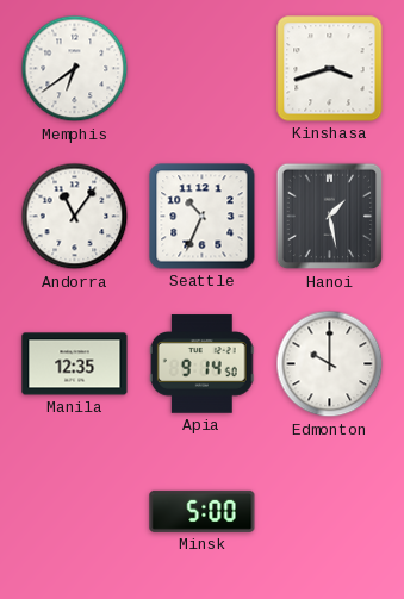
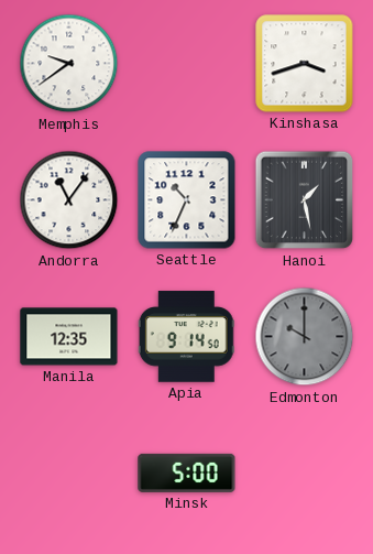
Memphis: 6:39 -> 9:39 (69, 64)
Edmonton dial: white -> grey (305, 337)
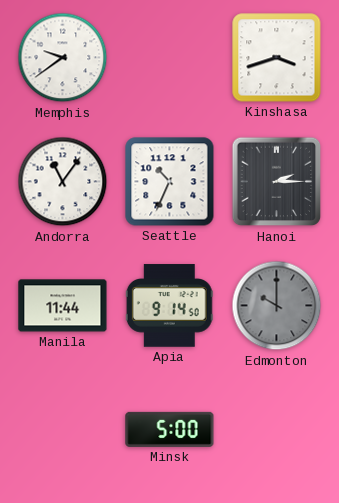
Hanoi: 1:28 -> 2:15 (277, 182)
Manila: 12:35 -> 11:44 (63, 306)
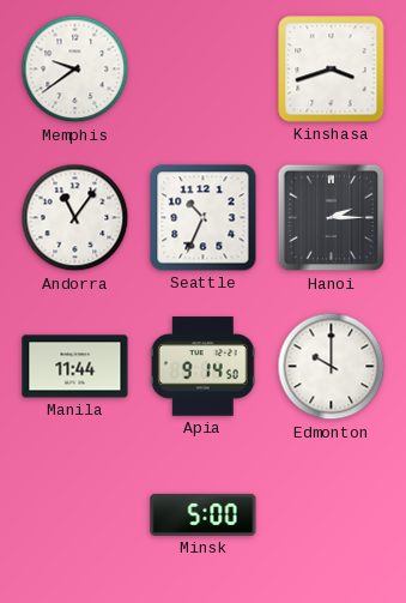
Edmonton dial: grey -> white (332, 367)
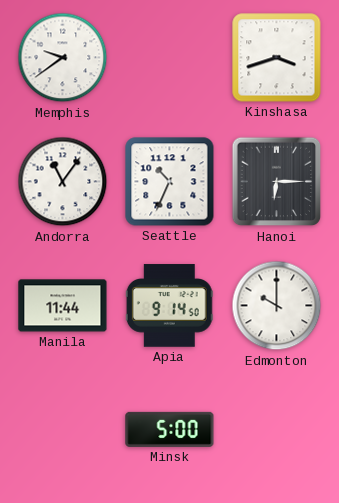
Hanoi: 2:15 -> 6:15 (277, 182)
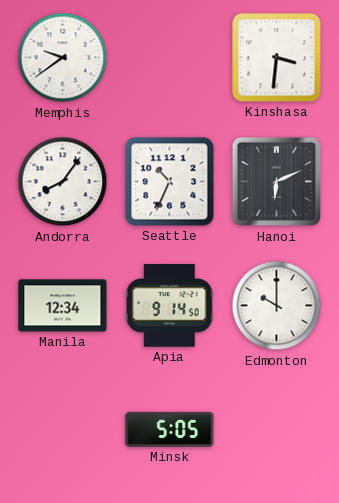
Kinshasa: 3:42 -> 3:31 (277, 58)
Andorra: 11:06 -> 8:06 (63, 182)
Hanoi: 6:15 -> 6:11 (277, 182)
Manila: 11:44 -> 12:34 (63, 306)
Minsk: 5:00 -> 5:05 (170, 429)
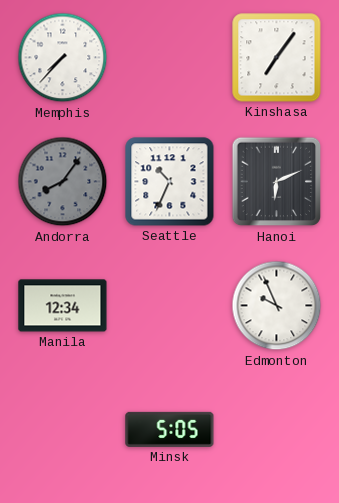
Memphis: 9:39 -> 7:37 (63, 58)
Kinshasa: 3:31 -> 7:06 (277, 58)
Andorra dial: white -> grey (63, 182)
Apia: 9:14 -> none (169, 306)
Edmonton: 10:00 -> 9:56 (277, 306)
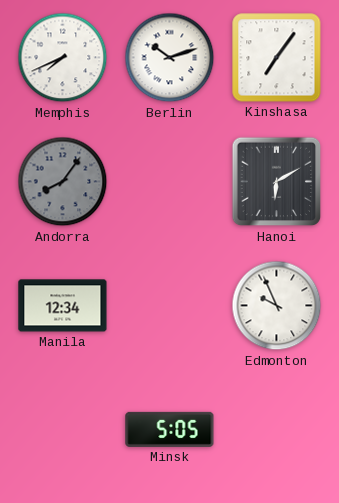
Memphis: 7:37 -> 7:41 (63, 58)
Berlin: none -> 10:12 (170, 58)
Seattle: 10:34 -> none (170, 182)
Hanoi: 6:11 -> 6:10 (277, 182)
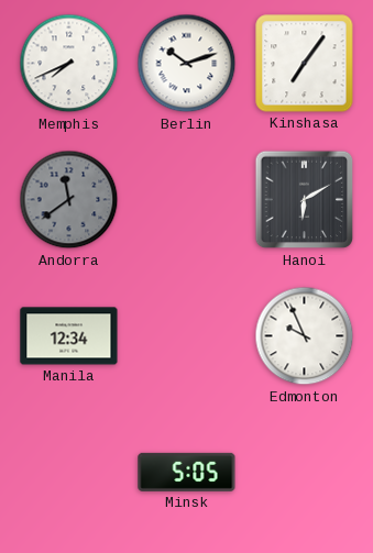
Andorra: 8:06 -> 11:39 (69, 200)
